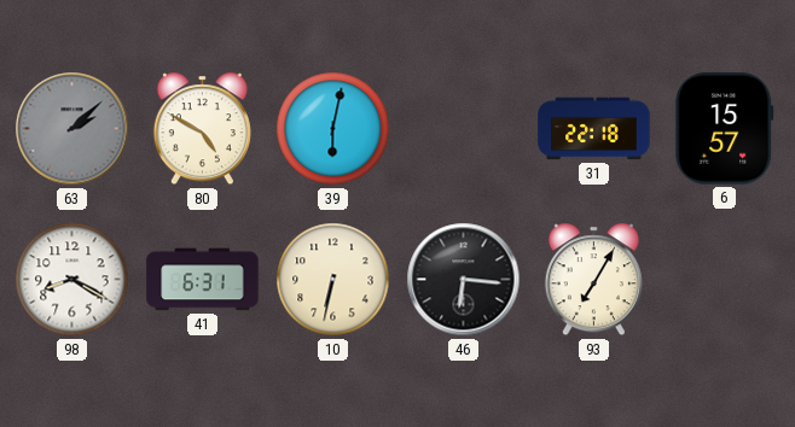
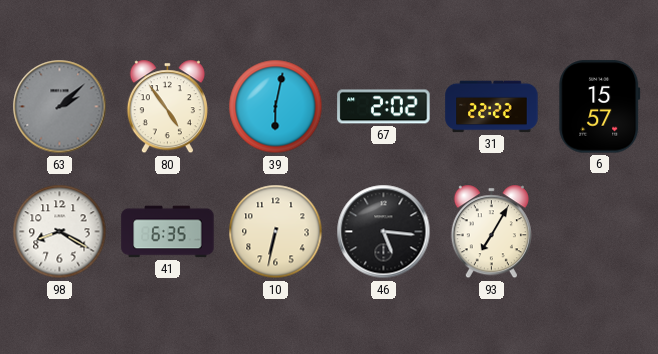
80: 4:50 -> 4:54 (167, 107)
67: none -> 2:02 (384, 107)
31: 22:18 -> 22:22 (492, 107)
41: 6:31 -> 6:35 (168, 232)
46: 6:16 -> 5:16 (384, 232)
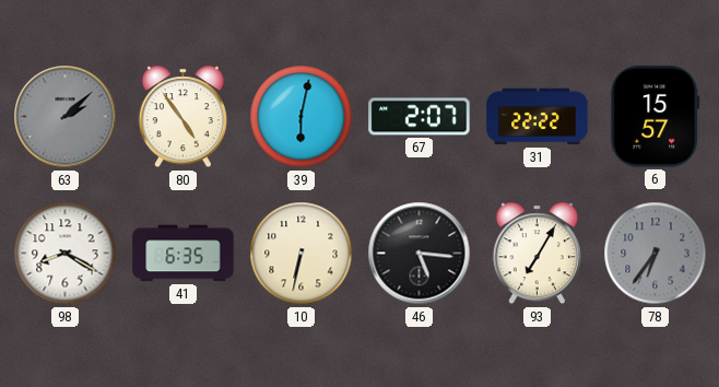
67: 2:02 -> 2:07 (420, 117)
78: none -> 6:36 (656, 254)
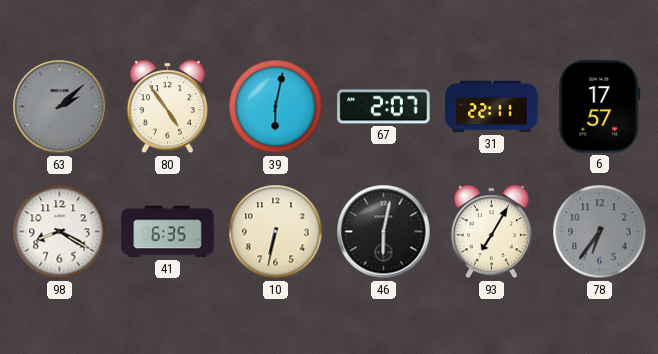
31: 22:22 -> 22:11 (492, 107)
6: 15:57 -> 17:57 (600, 107)
46: 5:16 -> 6:02 (384, 232)
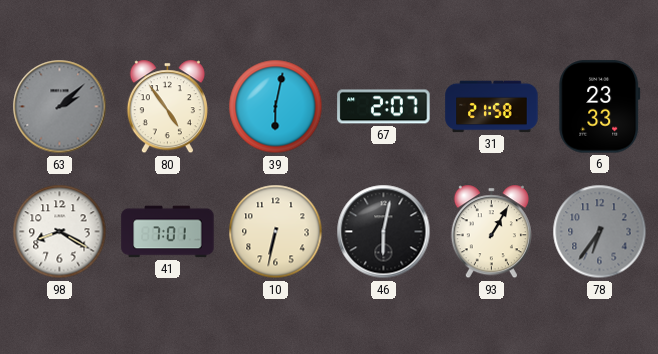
31: 22:11 -> 21:58 (492, 107)
6: 17:57 -> 23:33 (600, 107)
41: 6:35 -> 7:01 (168, 232)
93: 7:05 -> 1:05 (491, 232)
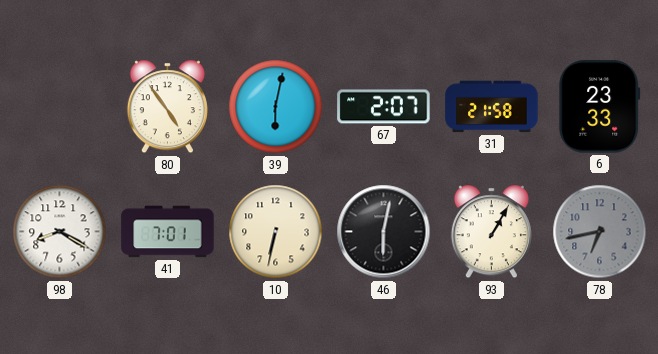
63: 2:08 -> none (60, 107)
78: 6:36 -> 6:43 (600, 232)
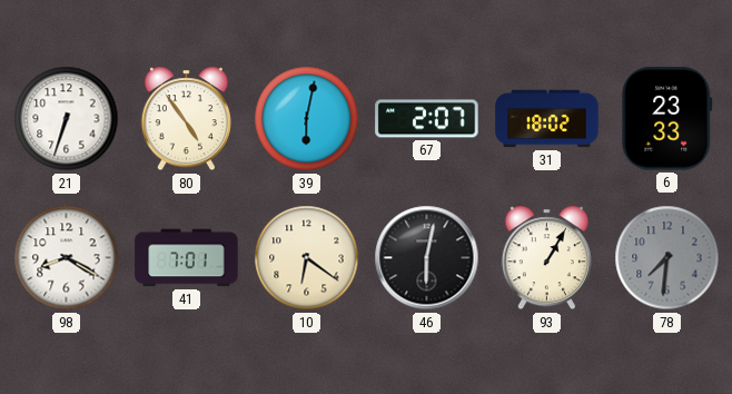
21: none -> 6:33 (67, 119)
31: 21:58 -> 18:02 (547, 119)
10: 6:32 -> 6:21 (307, 258)
78: 6:43 -> 7:31 (667, 258)
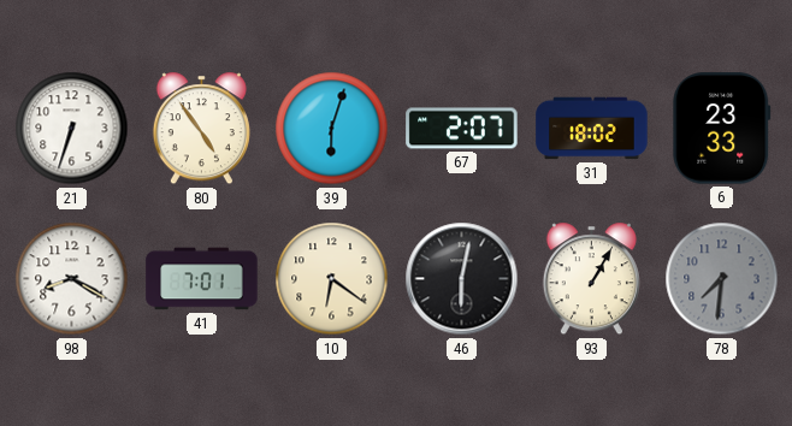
39: 6:02 -> 6:03 (332, 129)
